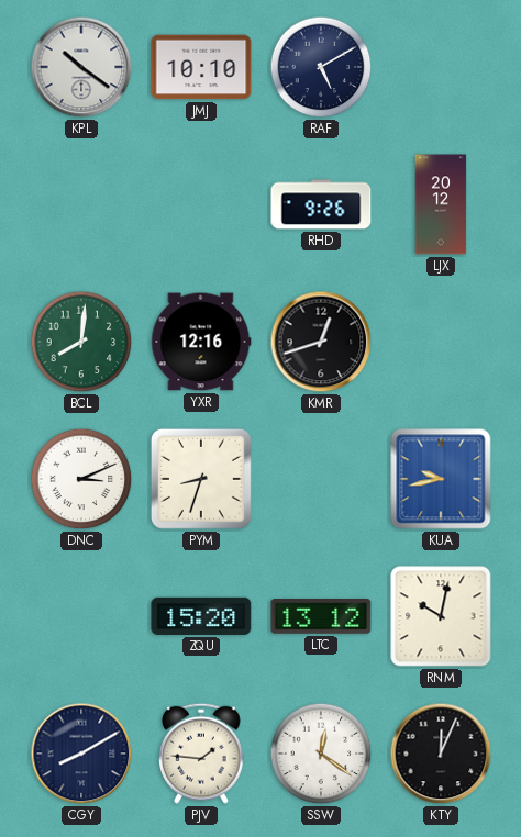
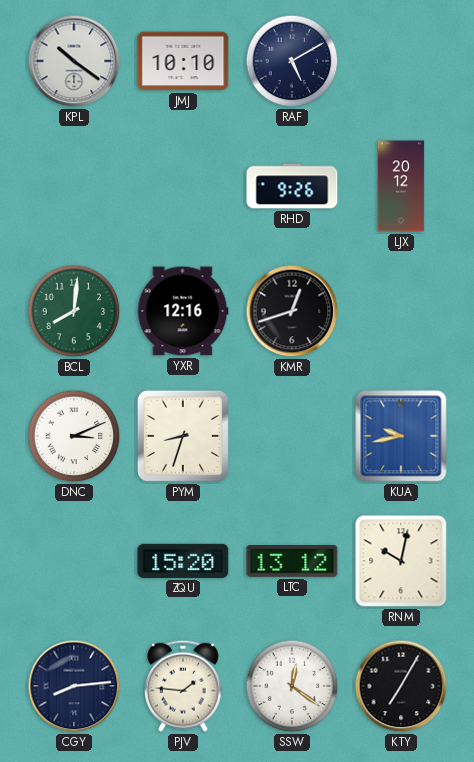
CGY: 8:10 -> 8:14 (74, 686)
KTY: 12:04 -> 7:05 (401, 686)
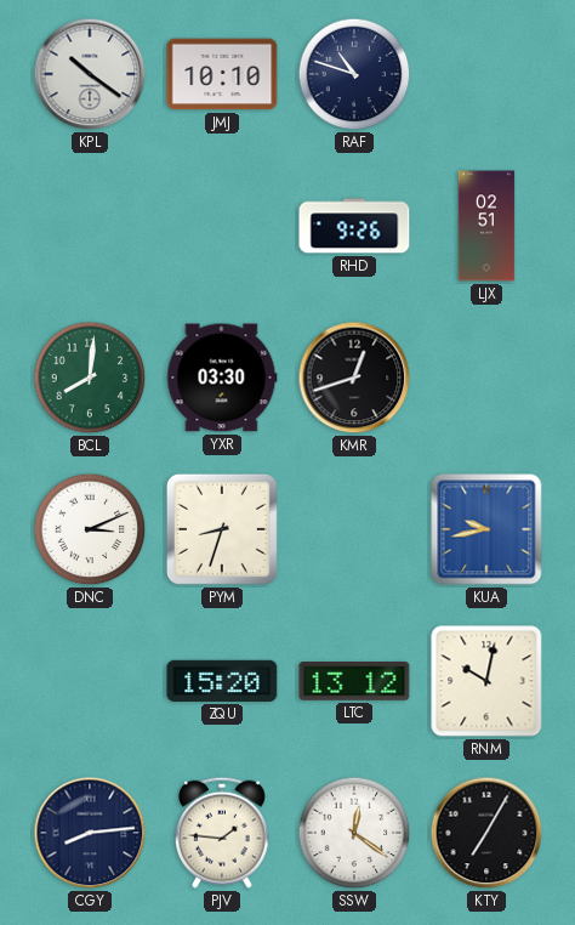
RAF: 5:10 -> 10:48 (354, 74)
LJX: 20:12 -> 02:51 (486, 226)
YXR: 12:16 -> 03:30 (222, 378)
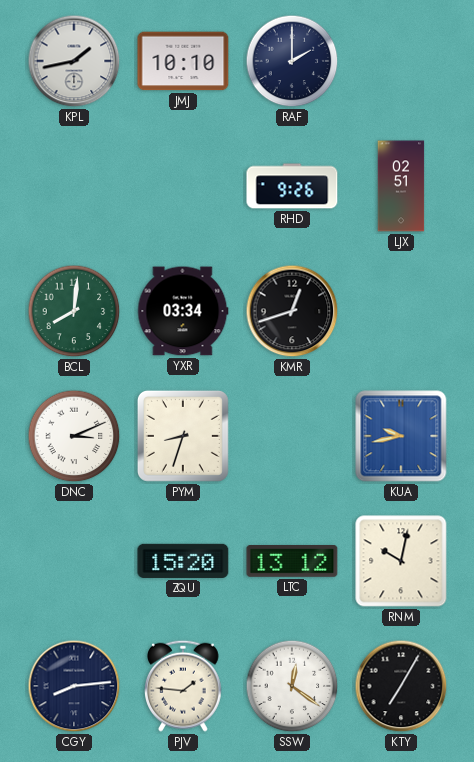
KPL: 10:21 -> 1:43 (74, 61)
RAF: 10:48 -> 2:00 (292, 61)
YXR: 03:30 -> 03:34 (183, 311)
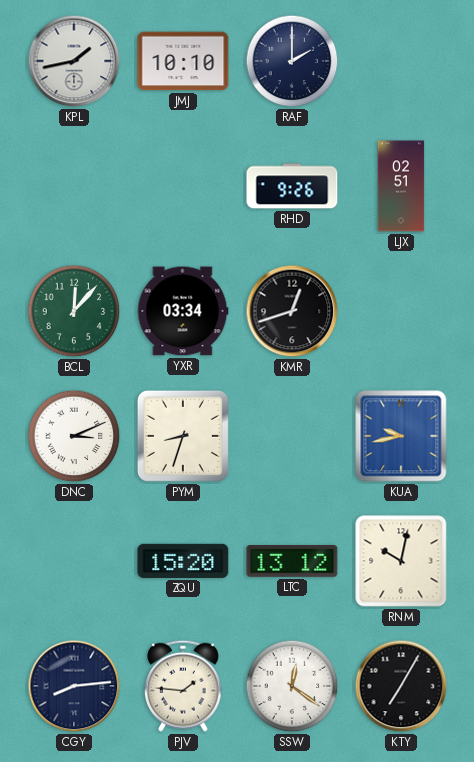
BCL: 8:01 -> 12:07 (74, 311)
